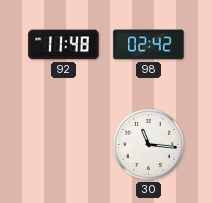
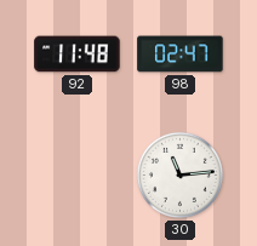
98: 02:42 -> 02:47 (181, 55)
30: 11:16 -> 11:14 (179, 175)
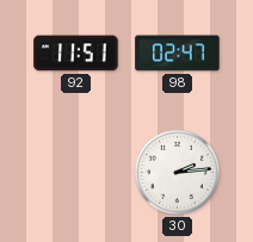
92: 11:48 -> 11:51 (76, 54)
30: 11:14 -> 2:14 (177, 172)
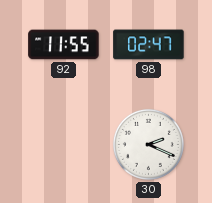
92: 11:51 -> 11:55 (64, 45)
30: 2:14 -> 2:19 (148, 144)
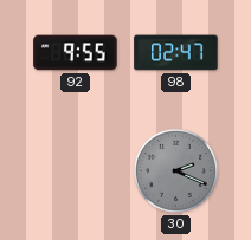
92: 11:55 -> 9:55 (76, 53)
30 dial: white -> grey (175, 170)
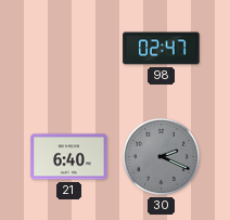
92: 9:55 -> none (76, 53)
21: none -> 6:40 (69, 157)
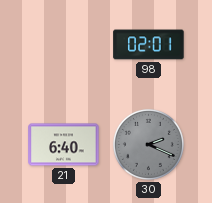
98: 02:47 -> 02:01 (149, 45)
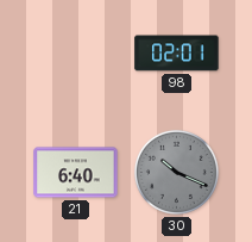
30: 2:19 -> 10:19 (176, 172)
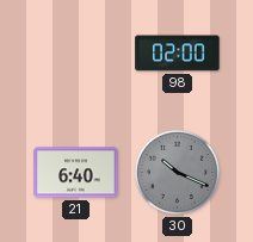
98: 02:01 -> 02:00 (178, 54)
